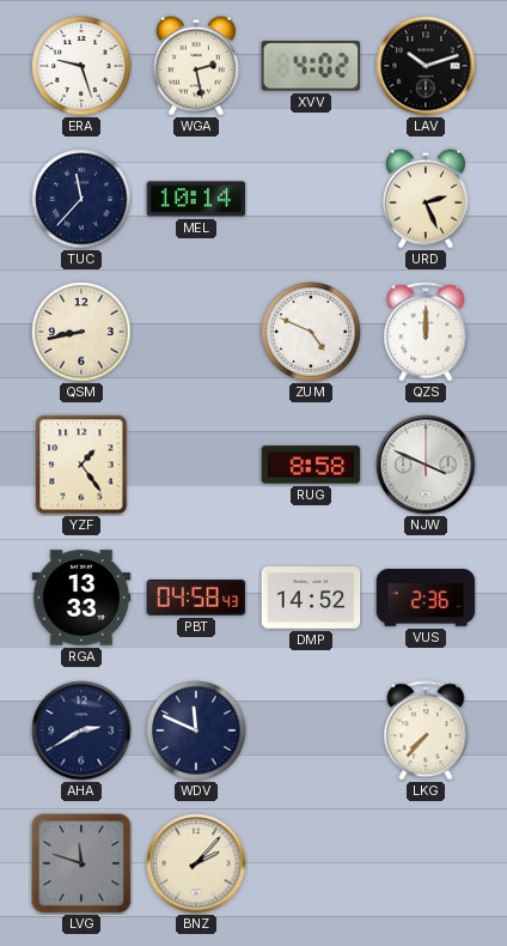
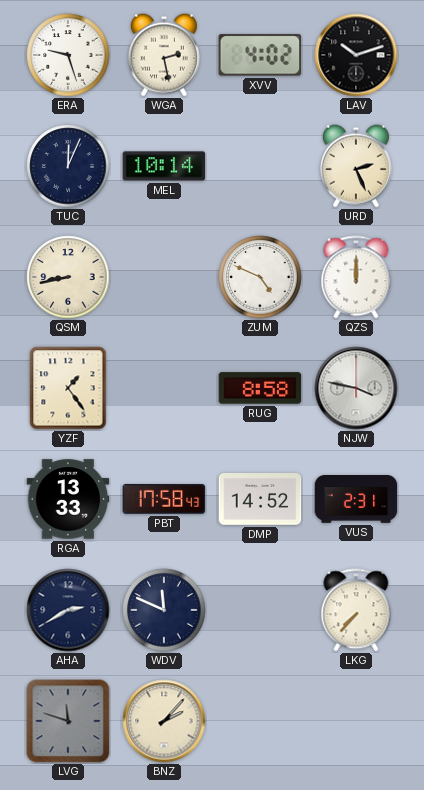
TUC: 11:37 -> 12:04 (68, 166)
NJW: 3:49 -> 3:47 (356, 388)
PBT: 04:58 -> 17:58 (164, 499)
VUS: 2:36 -> 2:31 (356, 499)
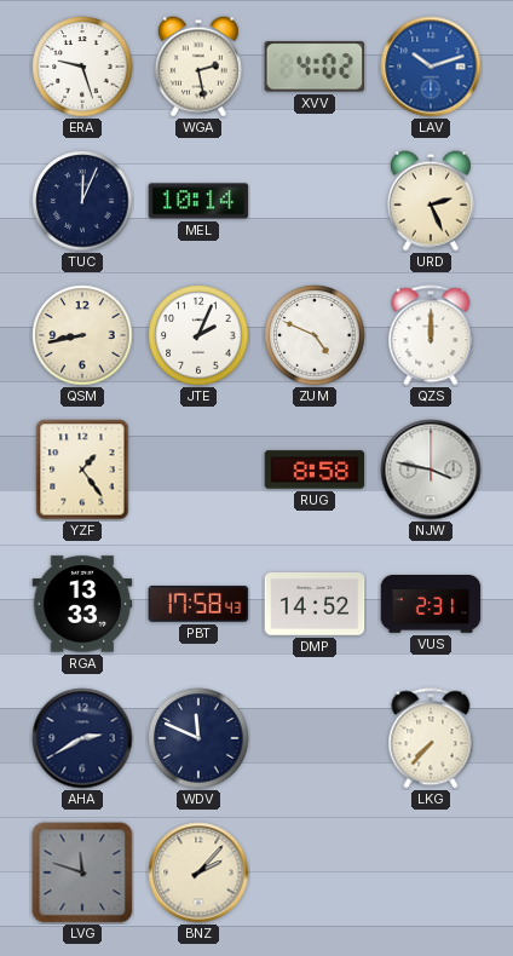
LAV dial: black -> blue (431, 67)
JTE: none -> 2:04 (198, 335)
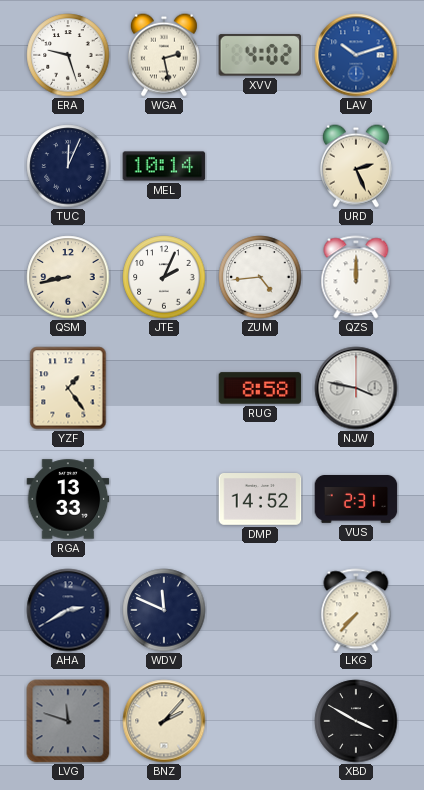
ZUM: 4:49 -> 4:44 (260, 277)
PBT: 17:58 -> none (198, 604)
XBD: none -> 3:50 (356, 721)
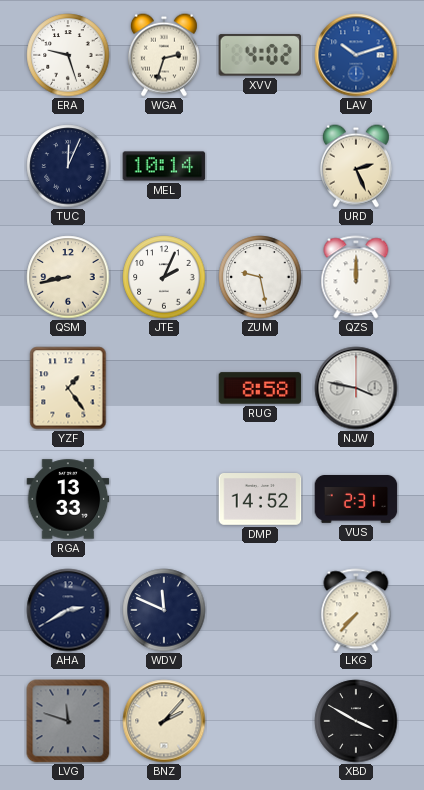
WGA: 2:28 -> 2:33 (164, 55)
ZUM: 4:44 -> 9:28 (260, 277)
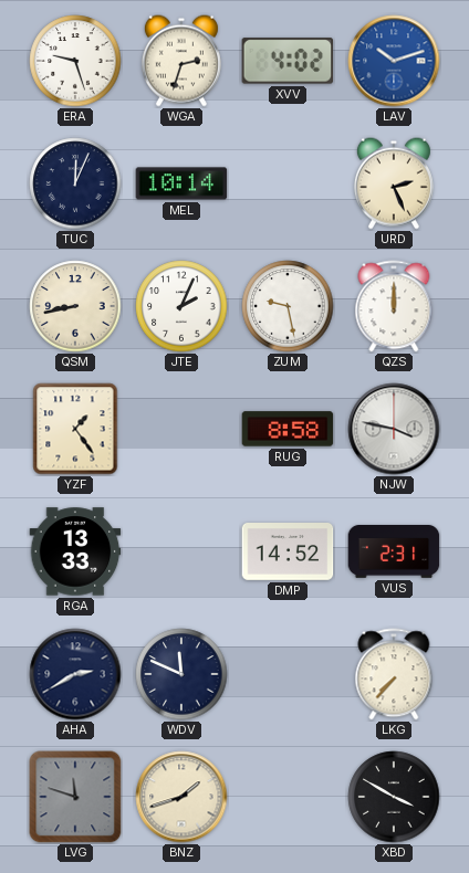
BNZ: 2:07 -> 1:42 (181, 797)
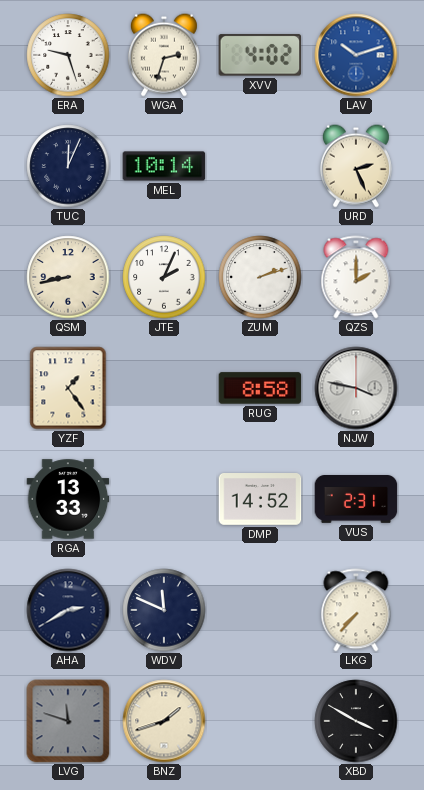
ZUM: 9:28 -> 2:12 (260, 277)
QZS: 12:00 -> 2:00 (356, 277)
